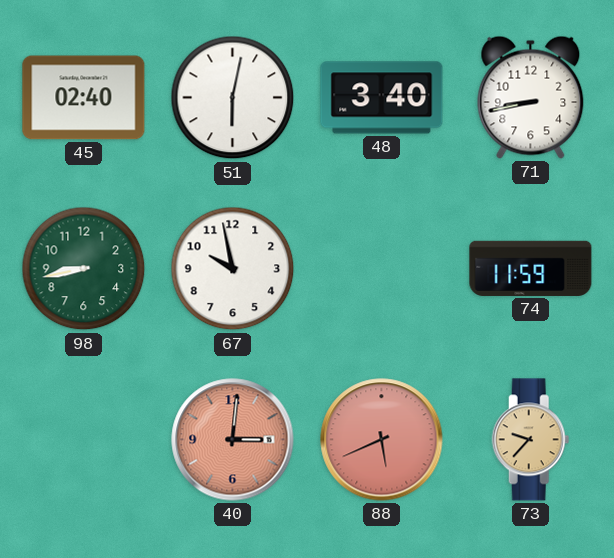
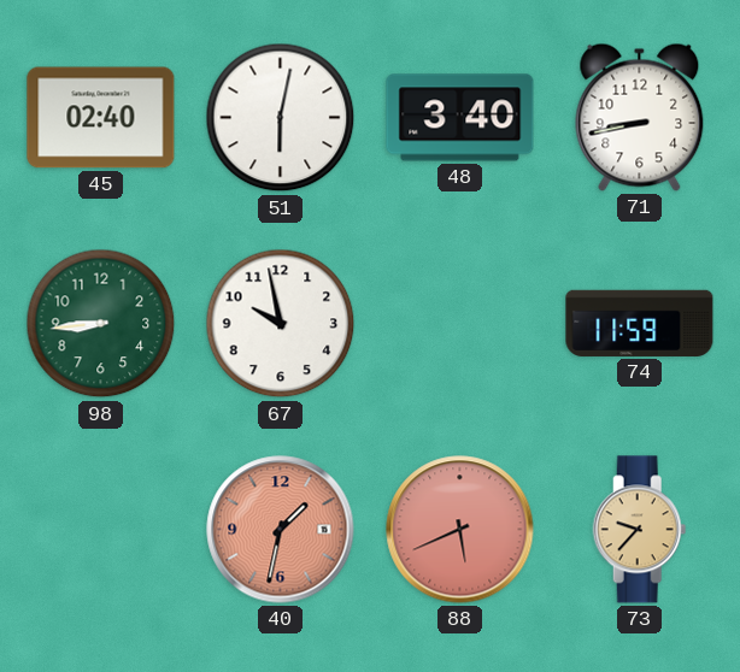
98: 8:43 -> 8:44 (101, 324)
40: 3:01 -> 1:32 (281, 530)
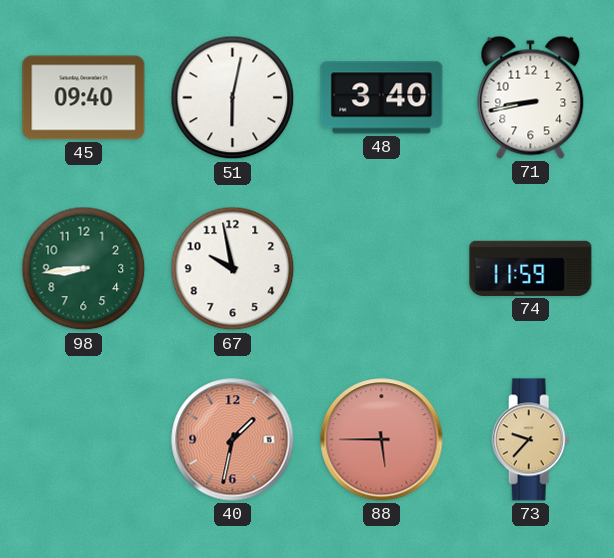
45: 02:40 -> 09:40 (84, 98)
88: 5:41 -> 5:45 (382, 440)
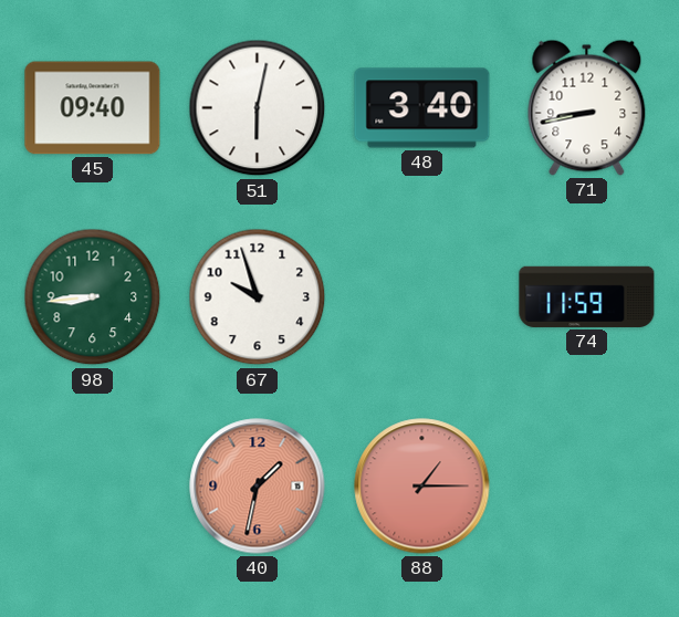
67: 9:58 -> 9:57 (258, 297)
88: 5:45 -> 1:15 (422, 487)
73: 9:37 -> none (531, 440)
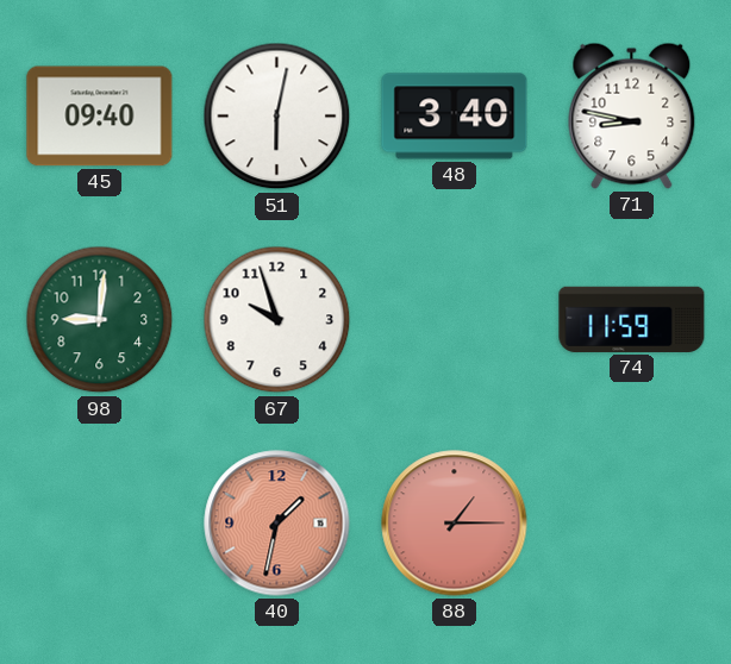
71: 8:43 -> 8:47 (632, 115)
98: 8:44 -> 9:01 (100, 320)
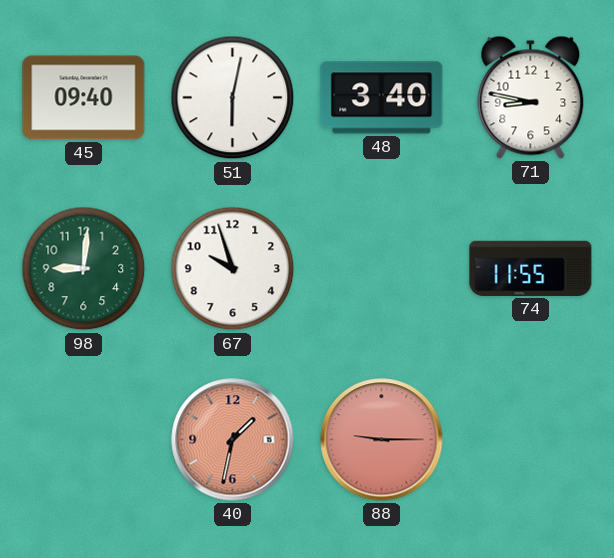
74: 11:59 -> 11:55 (531, 268)
88: 1:15 -> 9:15 (382, 440)
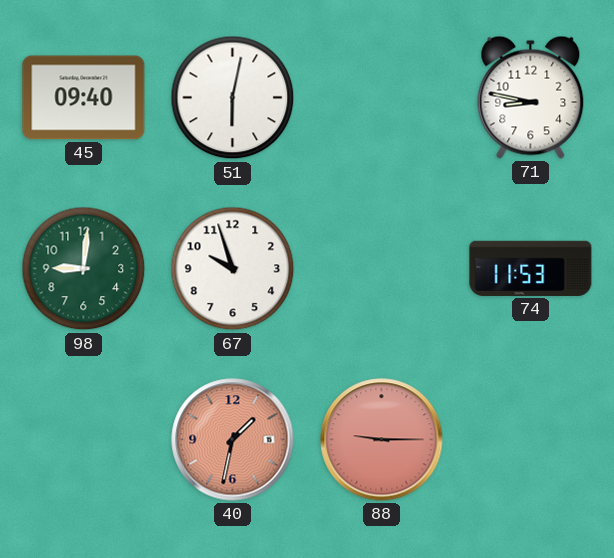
48: 3:40 -> none (382, 98)
74: 11:55 -> 11:53 (531, 268)
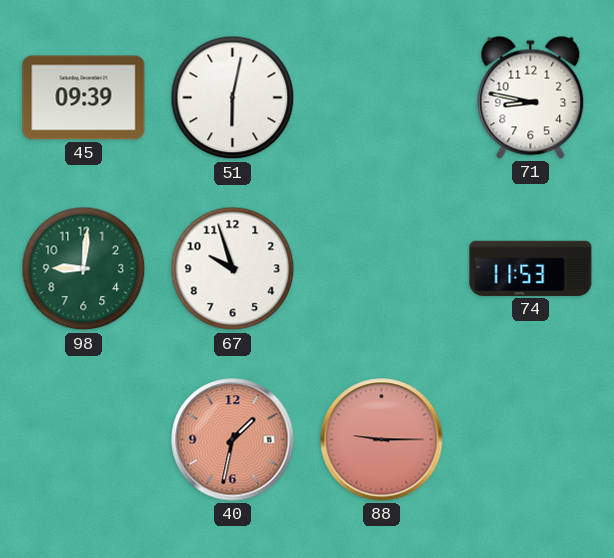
45: 09:40 -> 09:39 (84, 98)
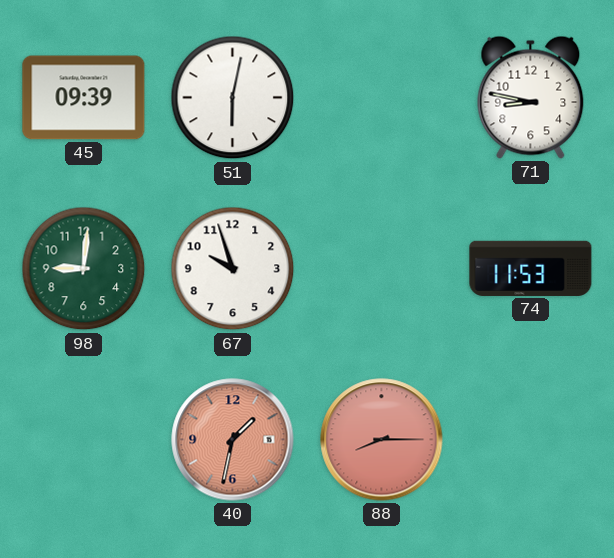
88: 9:15 -> 8:15 (382, 440)
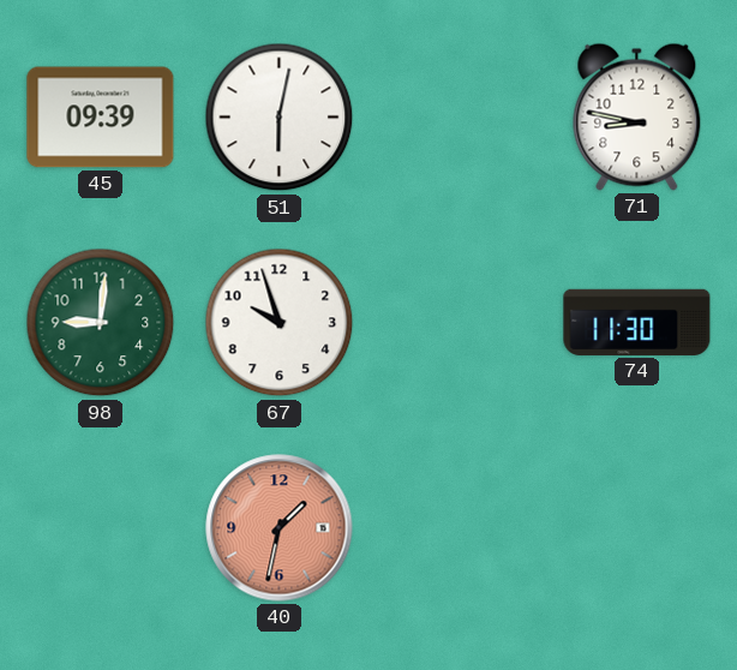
74: 11:53 -> 11:30 (637, 322)
88: 8:15 -> none (382, 440)
